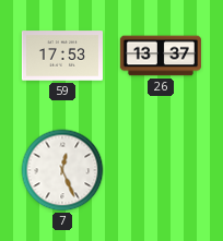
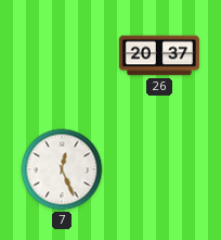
59: 17:53 -> none (62, 56)
26: 13:37 -> 20:37 (159, 55)
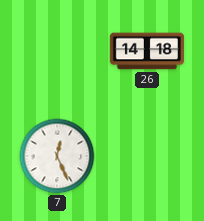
26: 20:37 -> 14:18 (147, 51)
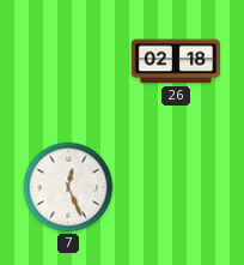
26: 14:18 -> 02:18 (176, 61)
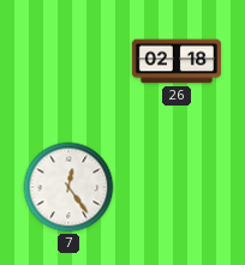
7: 12:26 -> 12:24 (68, 187)
